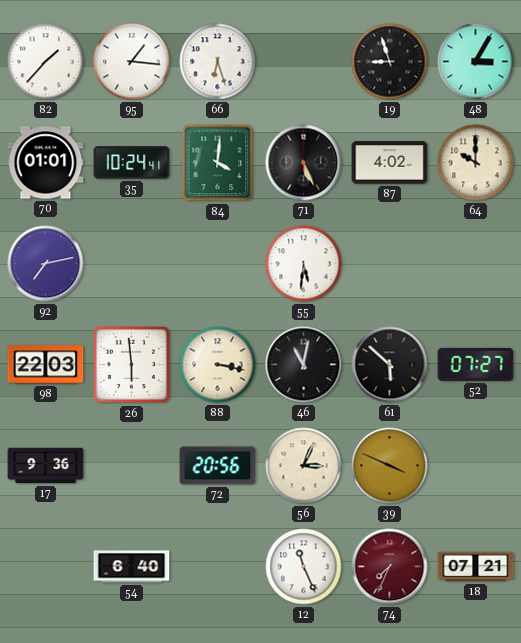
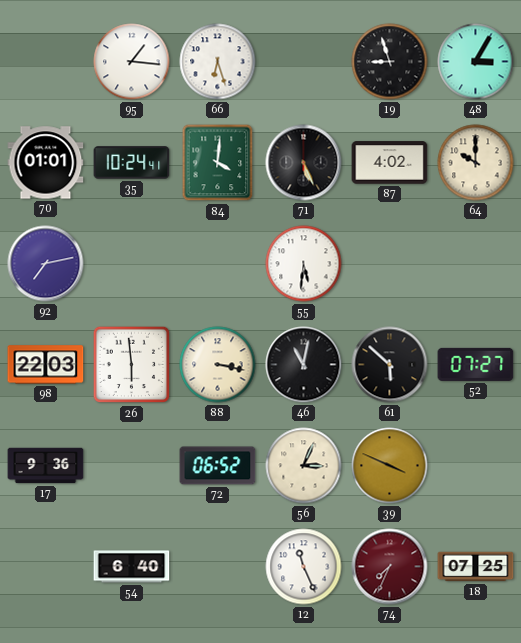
82: 1:37 -> none (46, 62)
72: 20:56 -> 06:52 (218, 466)
18: 07:21 -> 07:25 (476, 567)
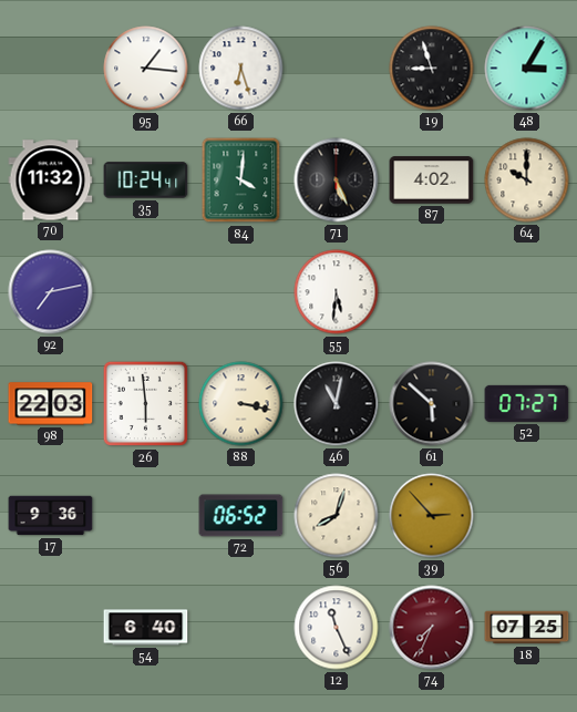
70: 01:01 -> 11:32 (51, 180)
56: 3:04 -> 8:03 (337, 516)
39: 3:49 -> 2:53 (432, 516)
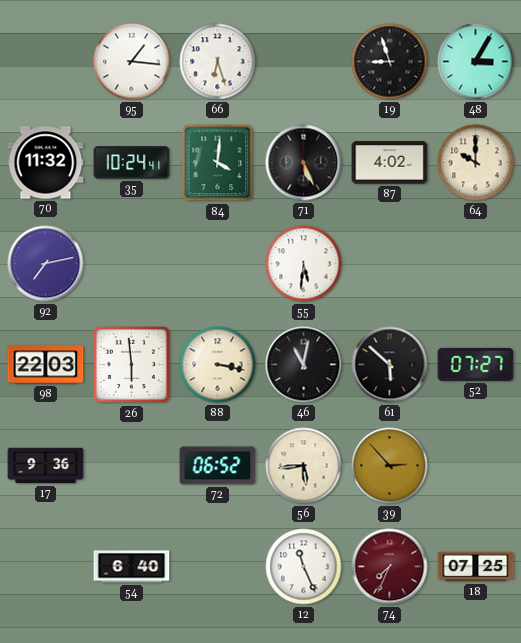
56: 8:03 -> 5:44 (304, 466)
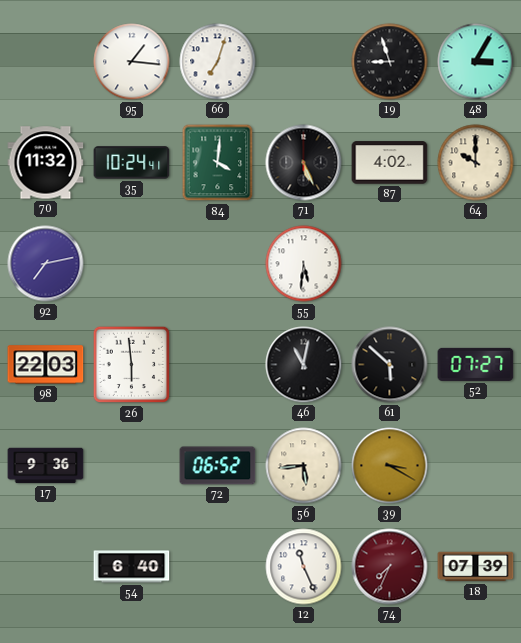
66: 6:27 -> 7:03 (218, 62)
88: 3:17 -> none (218, 365)
39: 2:53 -> 3:20 (390, 466)
18: 07:25 -> 07:39 (476, 567)
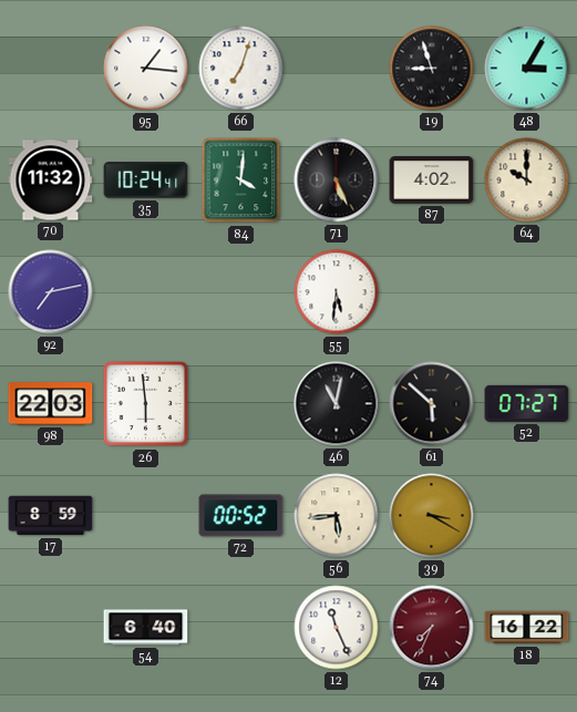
17: 9:36 -> 8:59 (51, 516)
72: 06:52 -> 00:52 (241, 516)
18: 07:39 -> 16:22 (527, 628)
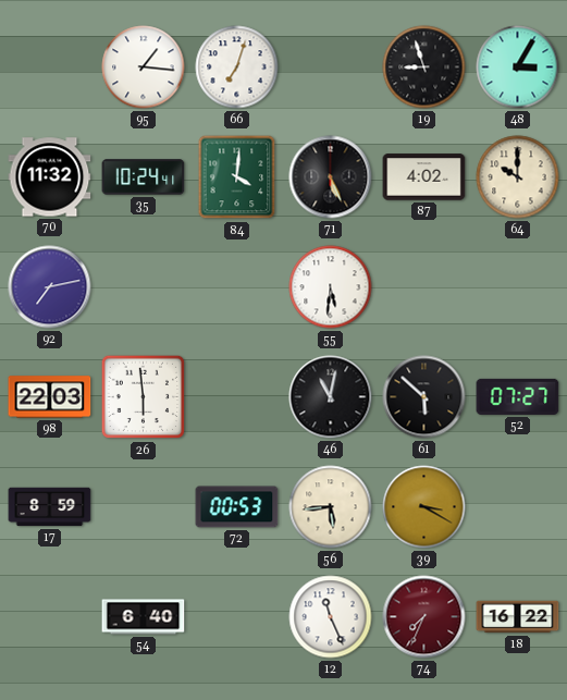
72: 00:52 -> 00:53 (237, 507)
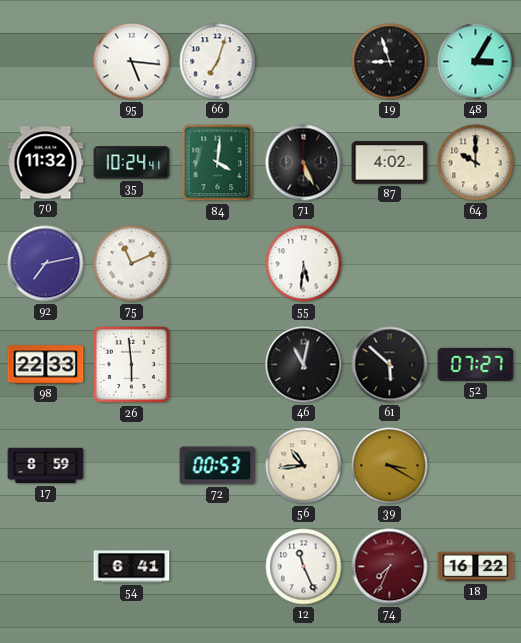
95: 1:16 -> 5:16 (132, 62)
75: none -> 11:11 (132, 264)
98: 22:03 -> 22:33 (46, 365)
56: 5:44 -> 10:44 (304, 466)
54: 6:40 -> 6:41 (132, 567)
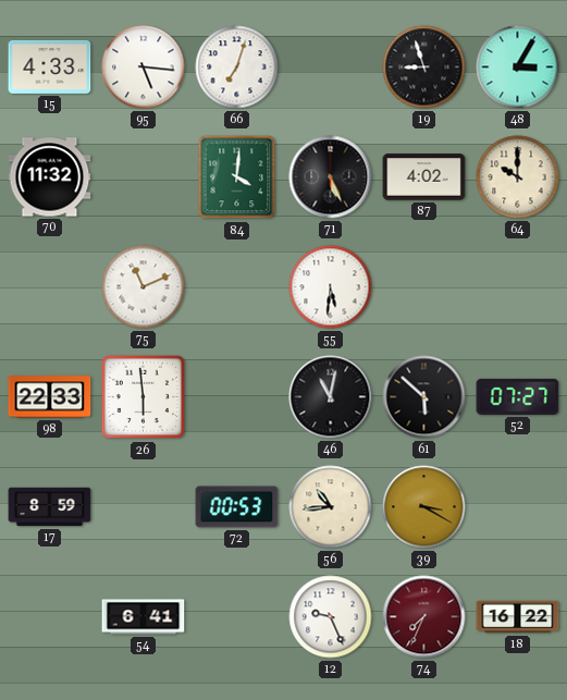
15: none -> 4:33 (50, 66)
35: 10:24 -> none (132, 163)
92: 7:13 -> none (46, 264)
12: 11:26 -> 9:26 (331, 617)
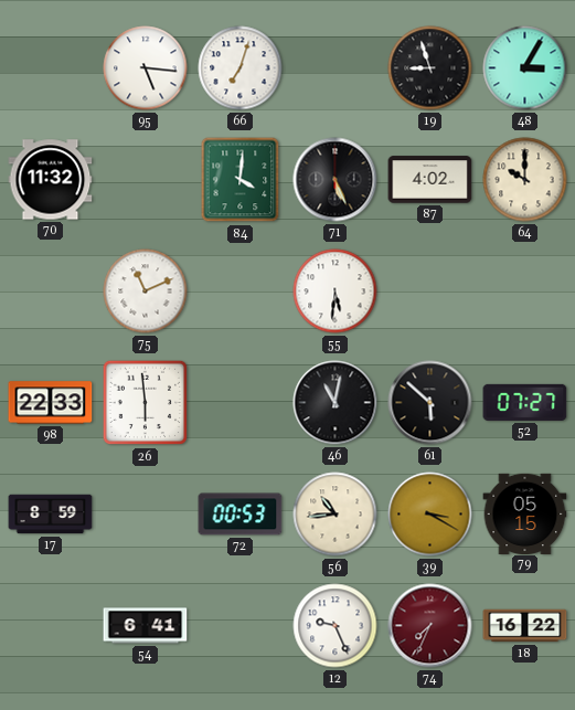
15: 4:33 -> none (50, 66)
79: none -> 05:15 (525, 513)
